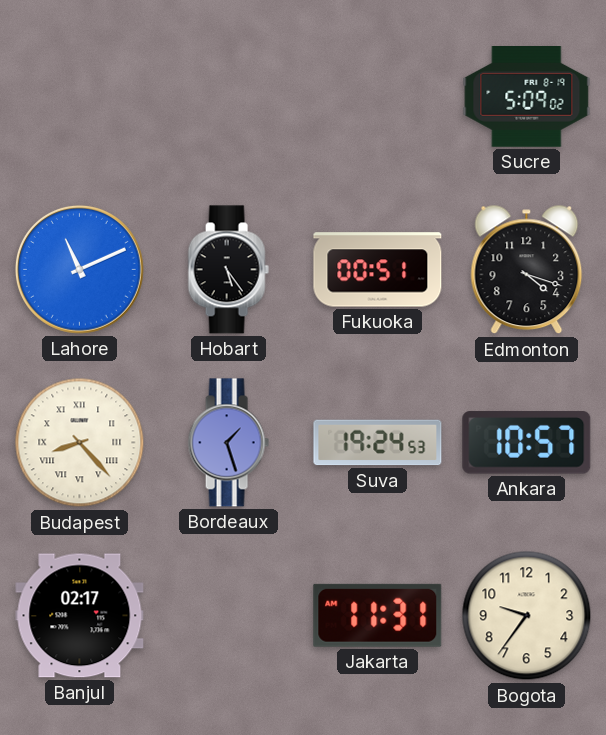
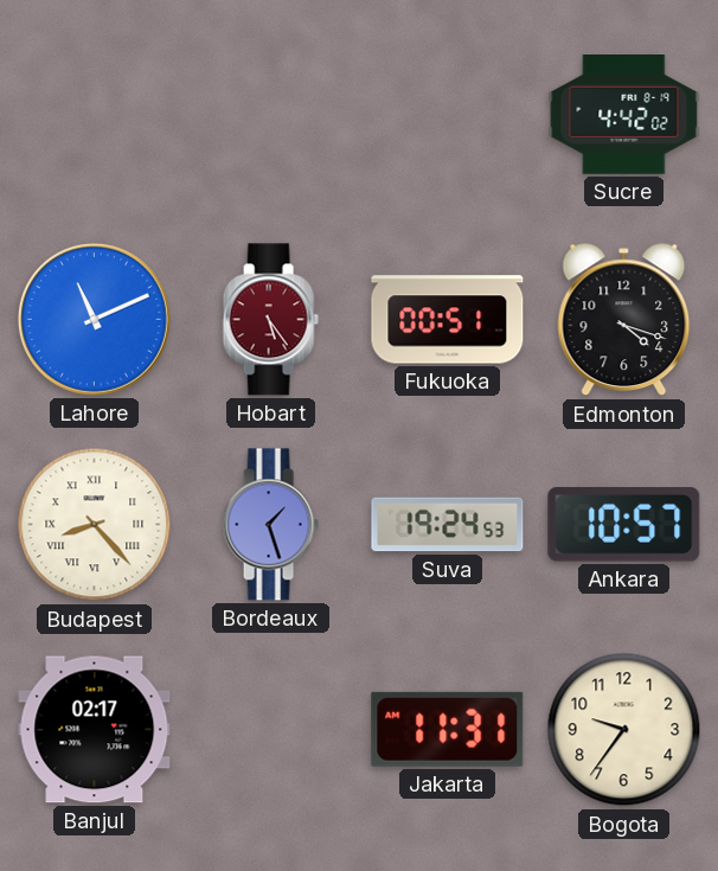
Sucre: 5:09 -> 4:42 (624, 115)
Hobart dial: black -> burgundy (270, 320)
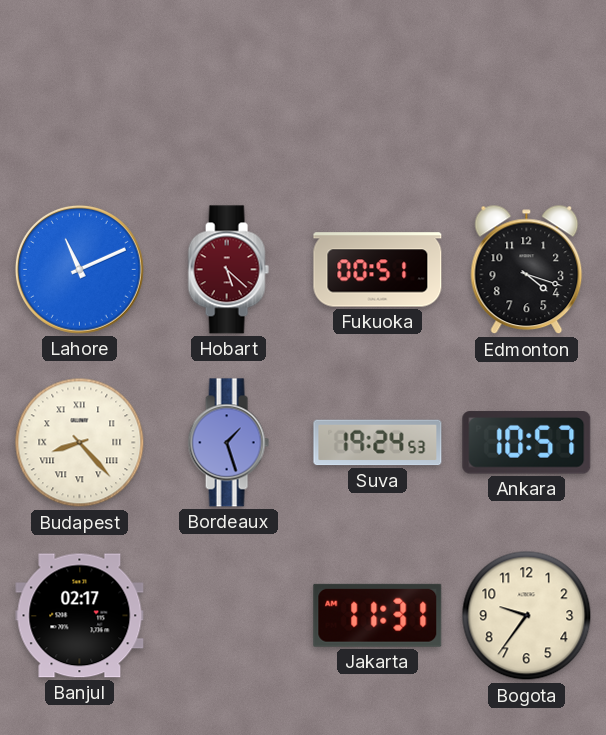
Sucre: 4:42 -> none (624, 115)
Hobart: 5:24 -> 5:22 (228, 270)
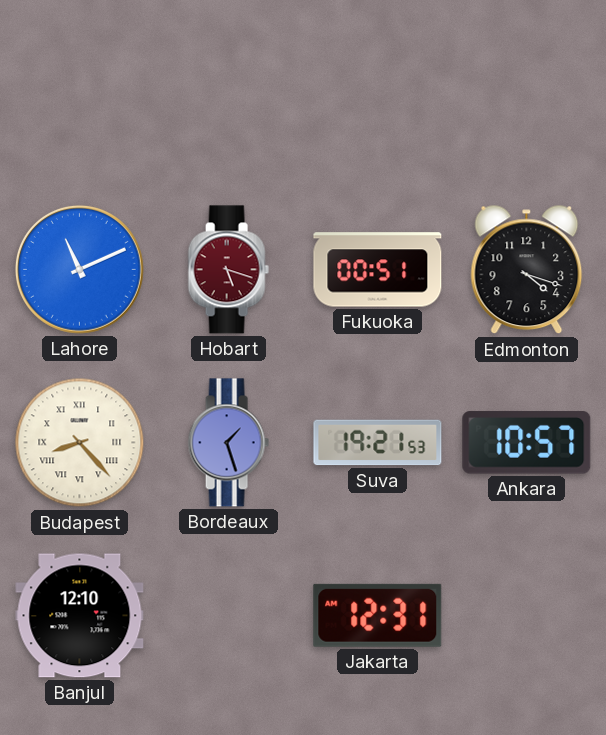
Hobart: 5:22 -> 5:18 (228, 270)
Suva: 19:24 -> 19:21 (378, 443)
Banjul: 02:17 -> 12:10 (80, 616)
Jakarta: 11:31 -> 12:31 (378, 615)
Bogota: 9:36 -> none (527, 616)
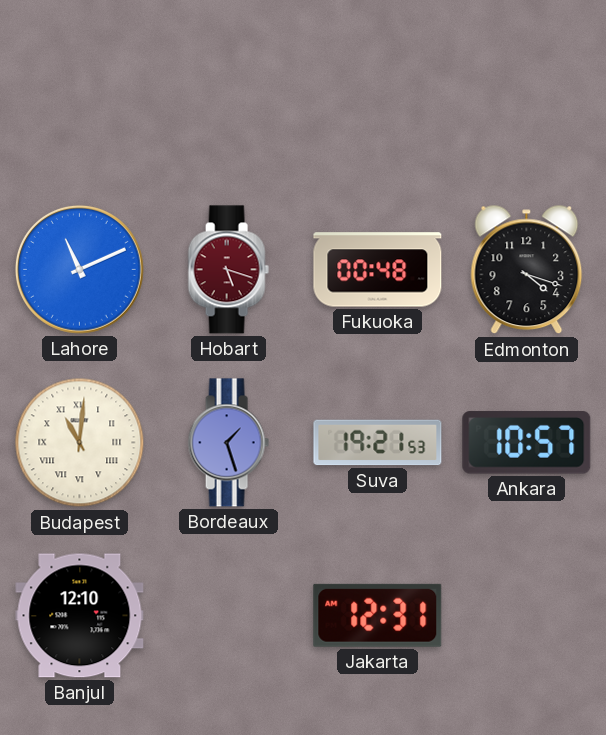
Fukuoka: 00:51 -> 00:48 (378, 270)
Budapest: 8:23 -> 11:01 (80, 443)
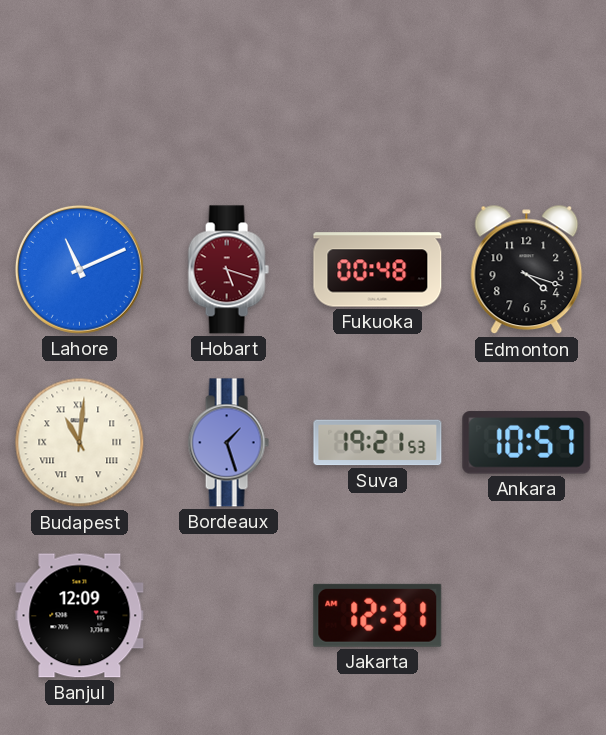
Banjul: 12:10 -> 12:09 (80, 616)
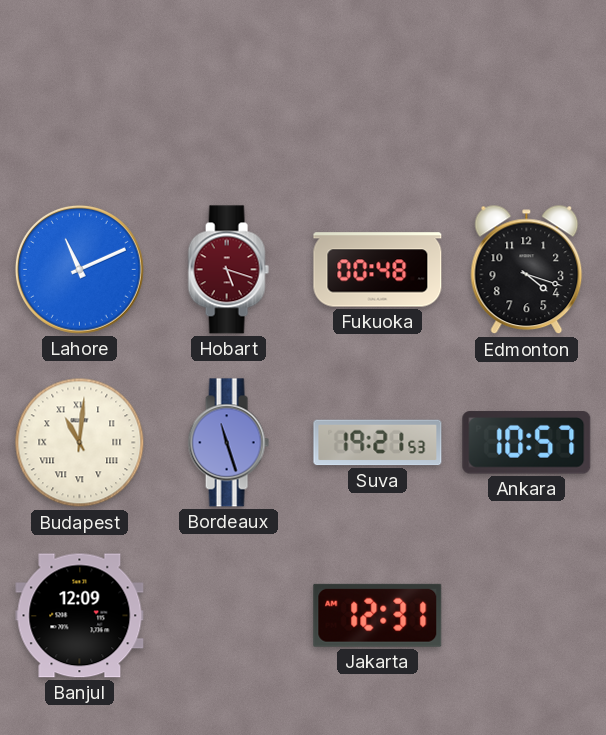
Bordeaux: 1:27 -> 11:27 (228, 443)
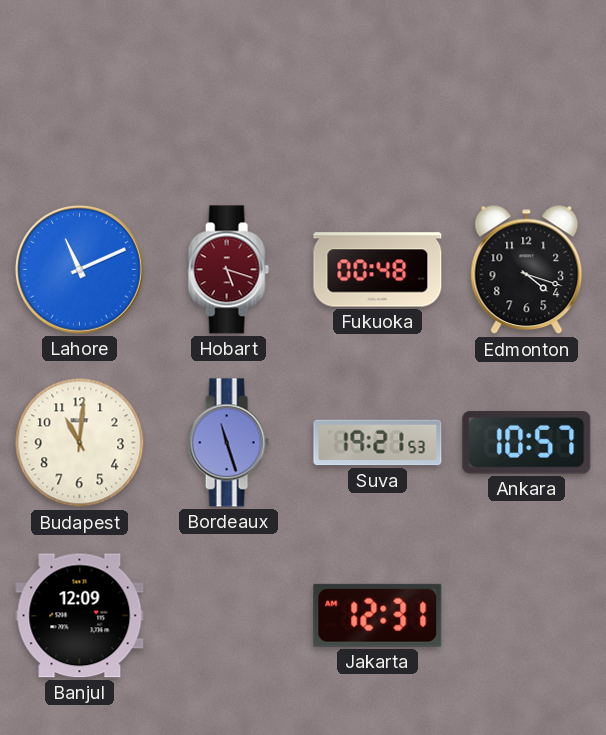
Budapest numerals: Roman -> Arabic (80, 443)
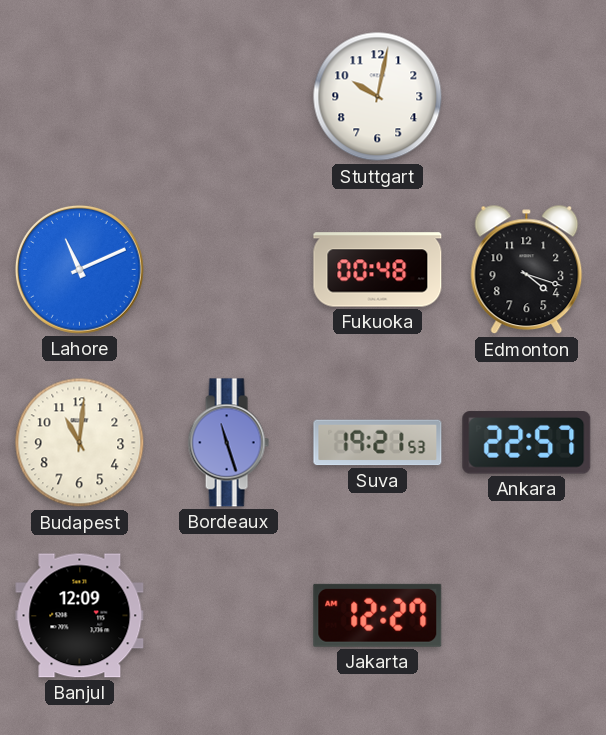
Stuttgart: none -> 10:02 (378, 97)
Hobart: 5:18 -> none (228, 270)
Ankara: 10:57 -> 22:57 (527, 443)
Jakarta: 12:31 -> 12:27 (378, 615)
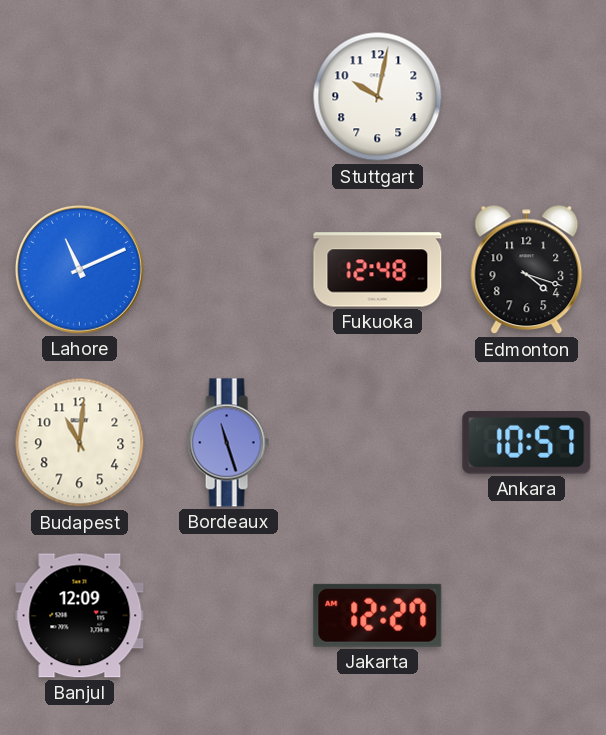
Fukuoka: 00:48 -> 12:48 (378, 270)
Suva: 19:21 -> none (378, 443)
Ankara: 22:57 -> 10:57 (527, 443)
